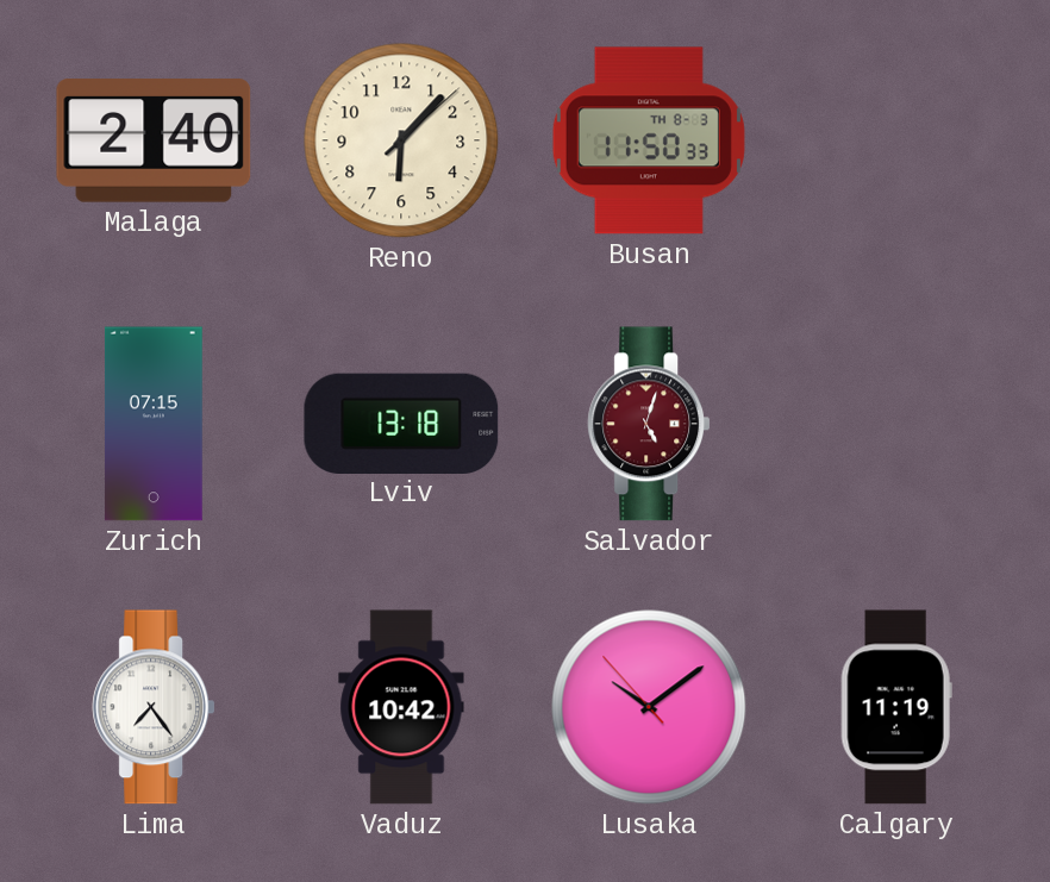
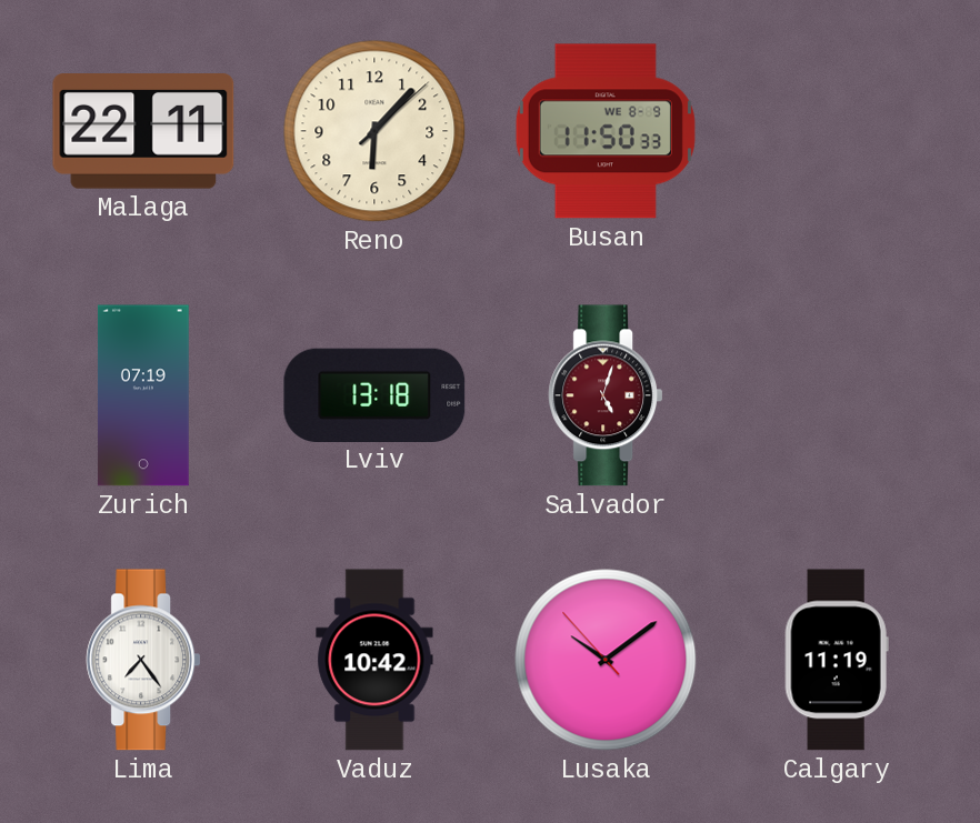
Malaga: 2:40 -> 22:11 (143, 131)
Busan date: TH 8-3 -> WE 8-9 (606, 131)
Zurich: 07:15 -> 07:19 (143, 395)
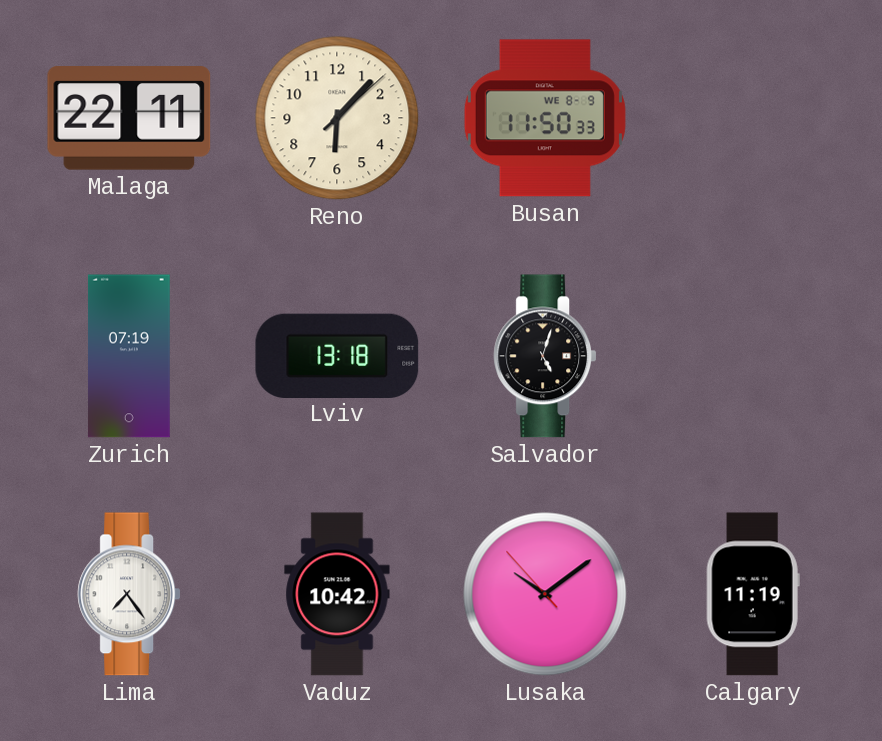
Salvador dial: burgundy -> black (545, 356)
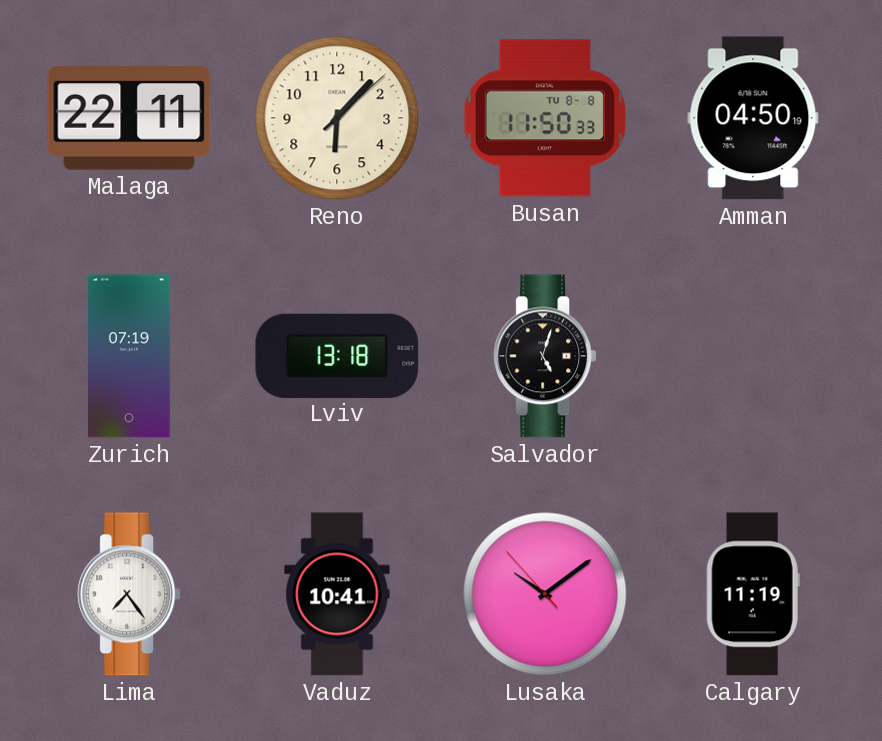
Busan date: WE 8-9 -> TU 8-8 (545, 118)
Amman: none -> 04:50 (753, 118)
Vaduz: 10:42 -> 10:41 (337, 594)
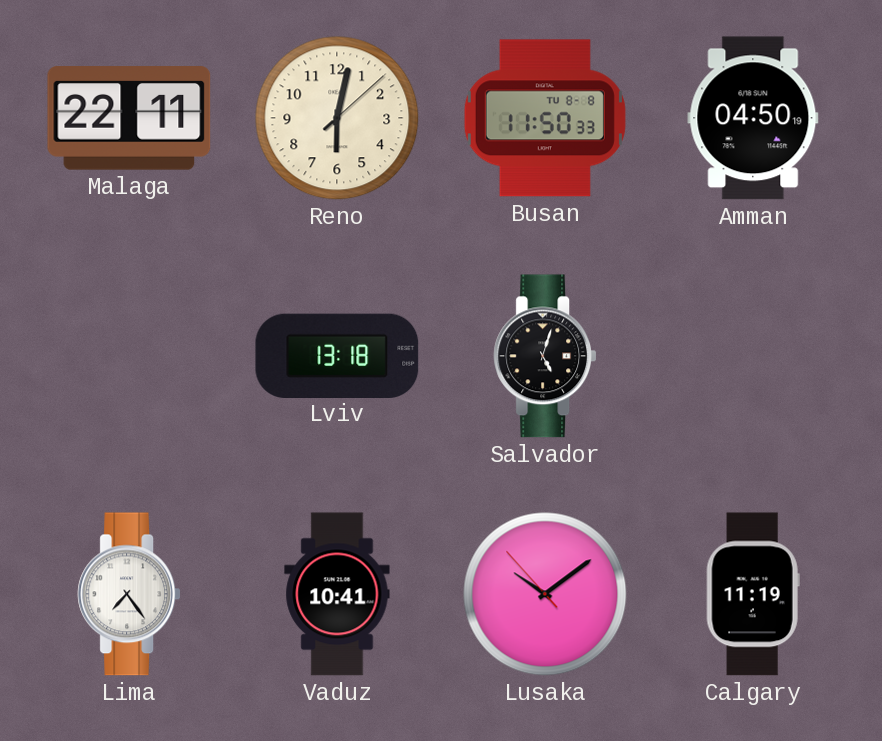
Reno: 6:07 -> 6:02 (337, 118)
Zurich: 07:19 -> none (129, 356)
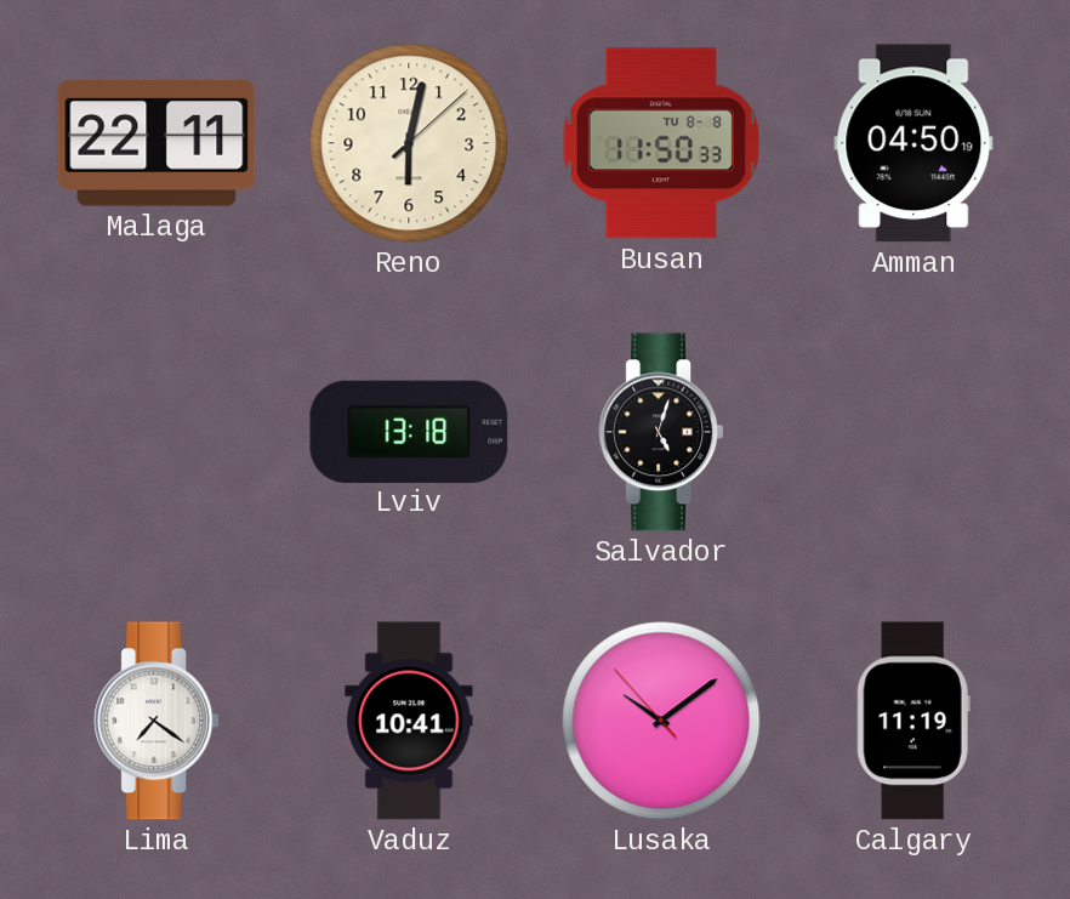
Lima: 7:24 -> 7:21 (156, 721)
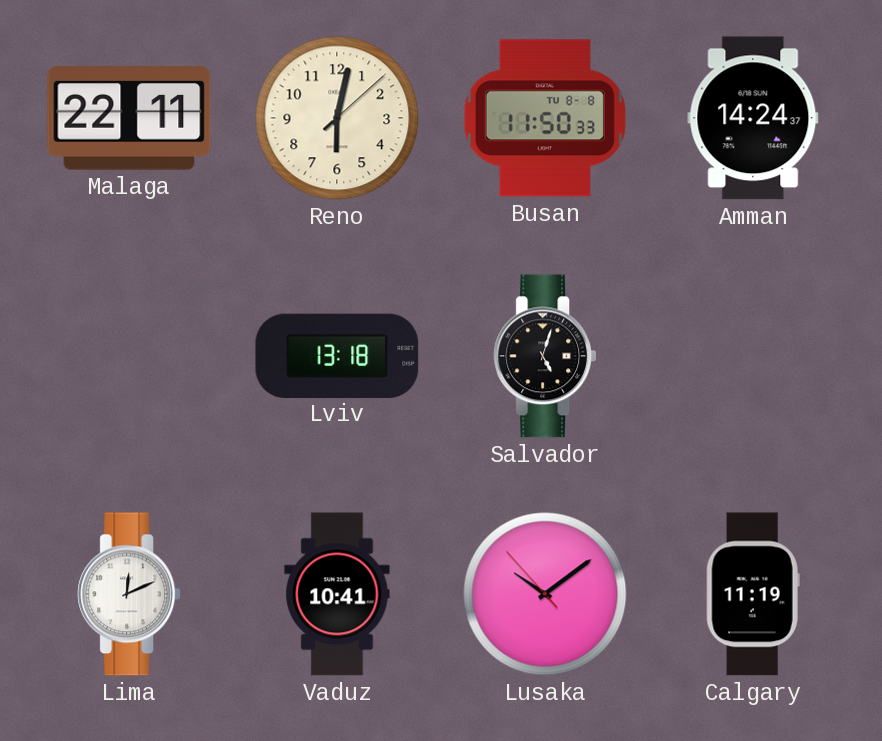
Amman: 04:50 -> 14:24 (753, 118)
Lima: 7:21 -> 12:11 (129, 594)
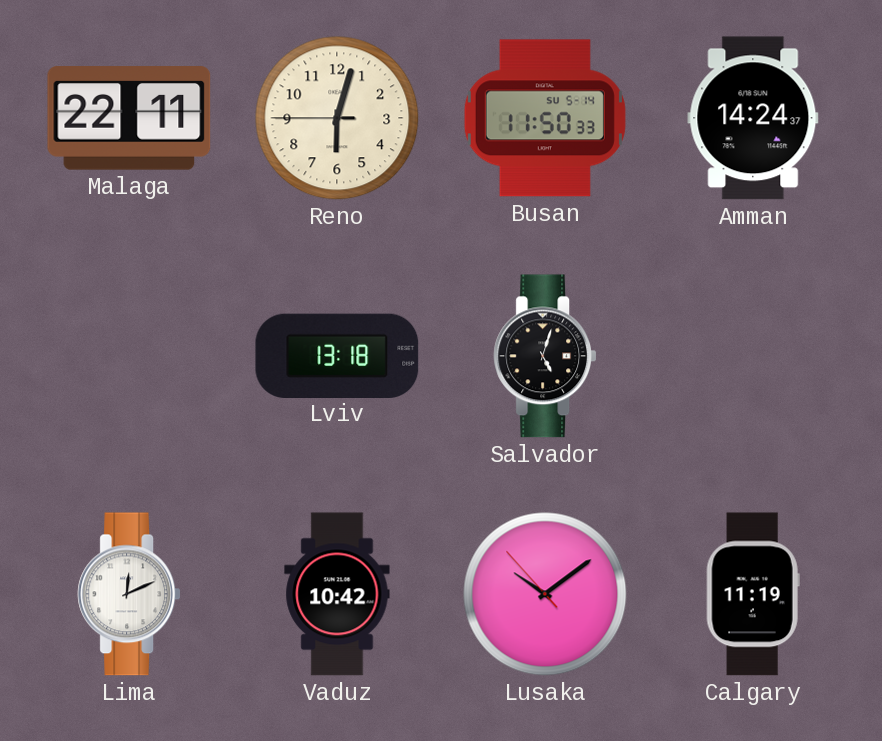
Reno: 6:02:08 -> 6:02:45 (337, 118)
Busan date: TU 8-8 -> SU 5-14 (545, 118)
Vaduz: 10:41 -> 10:42 (337, 594)
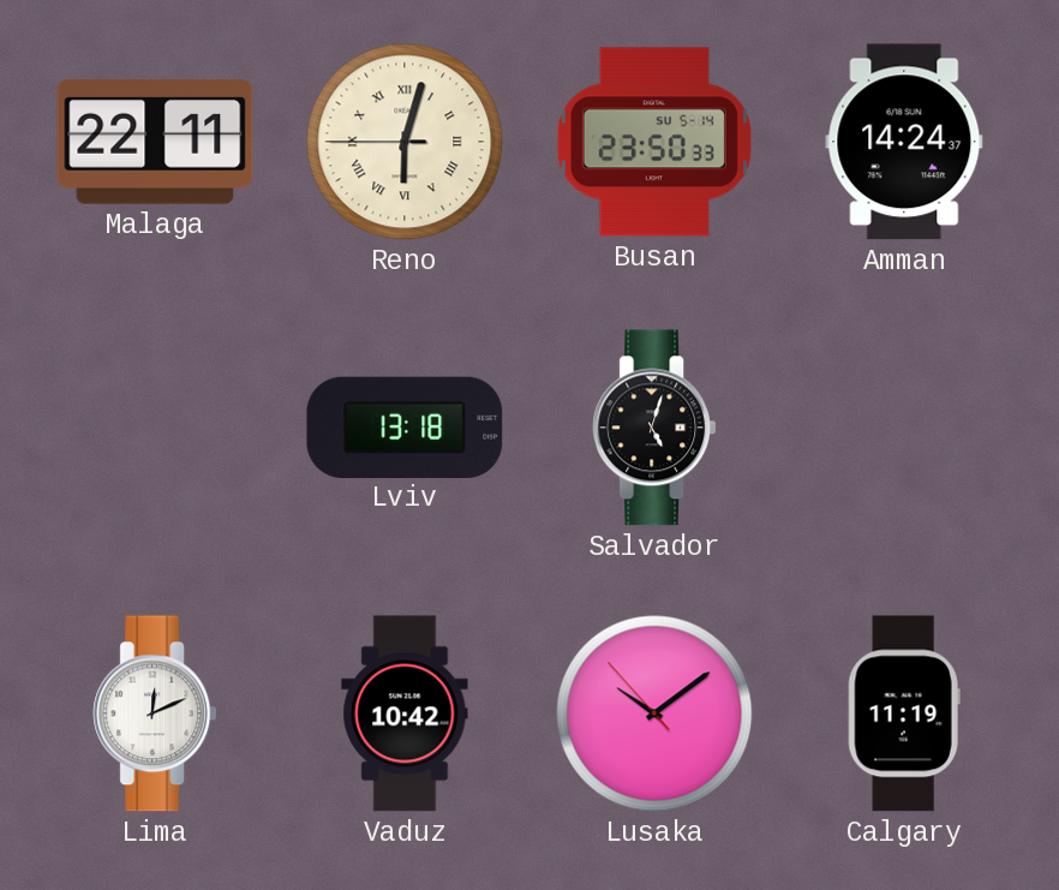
Reno numerals: Arabic -> Roman (405, 142)
Busan: 11:50 -> 23:50 (654, 142)
